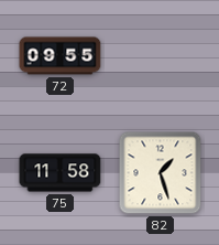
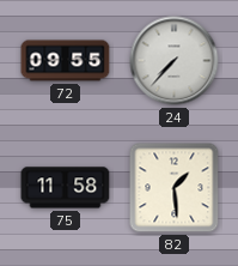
24: none -> 7:37 (175, 61)
82: 1:27 -> 1:29 (175, 188)
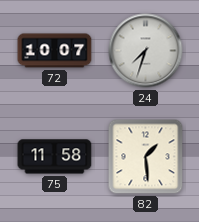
72: 09:55 -> 10:07 (55, 51)
24: 7:37 -> 7:33 (146, 51)
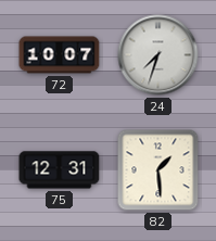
75: 11:58 -> 12:31 (60, 170)
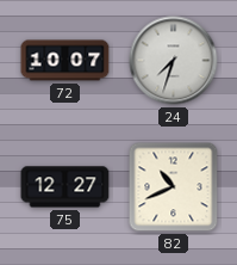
75: 12:31 -> 12:27 (66, 187)
82: 1:29 -> 10:41 (174, 187)
